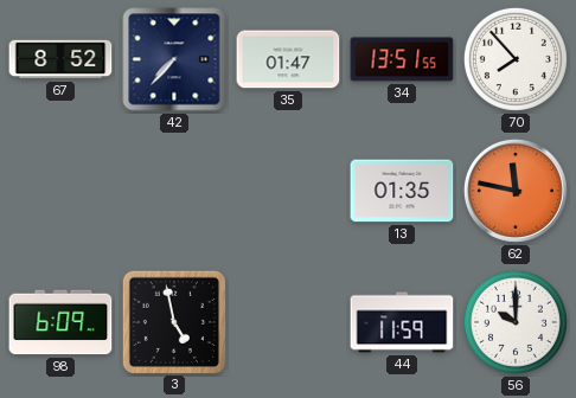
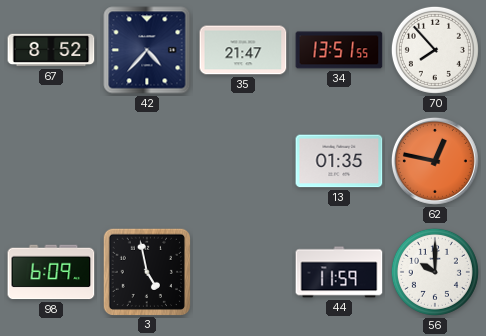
42: 7:37 -> 4:37 (147, 50)
35: 01:47 -> 21:47 (243, 50)
62: 11:47 -> 12:47 (435, 161)
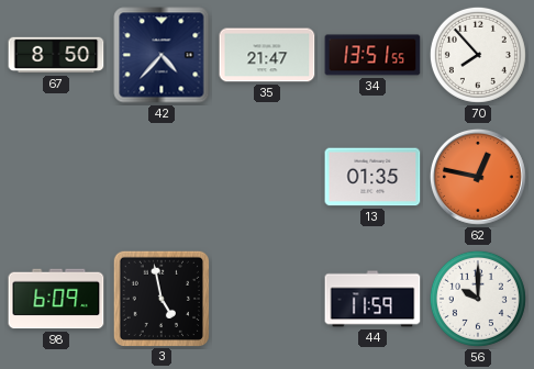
67: 8:52 -> 8:50 (56, 55)
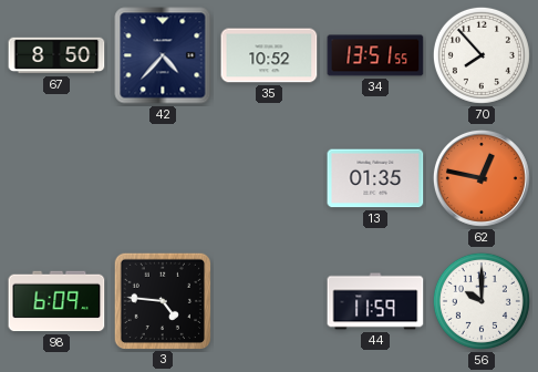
35: 21:47 -> 10:52 (269, 55)
3: 4:58 -> 4:46 (162, 300)
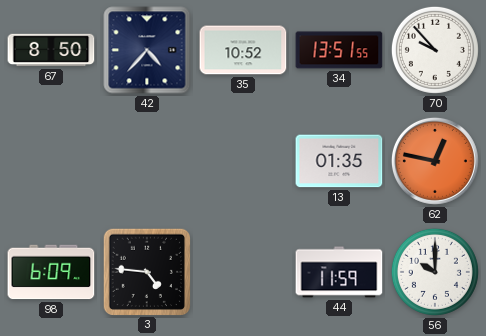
70: 7:53 -> 9:53 (435, 50)
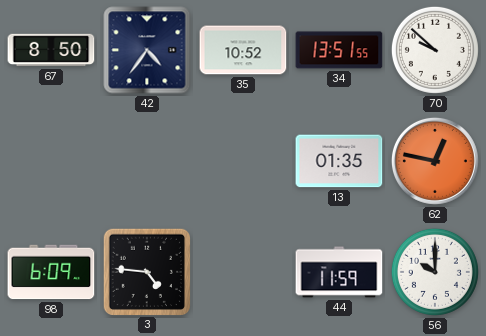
42: 4:37 -> 4:36 (147, 50)
70: 9:53 -> 9:52 (435, 50)
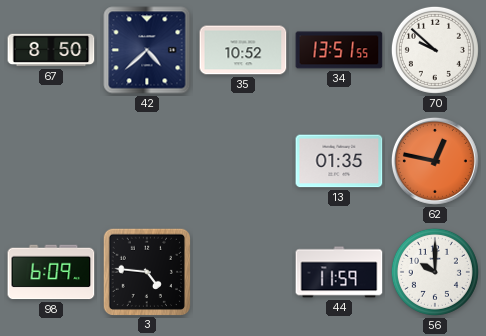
42: 4:36 -> 4:38 (147, 50)
